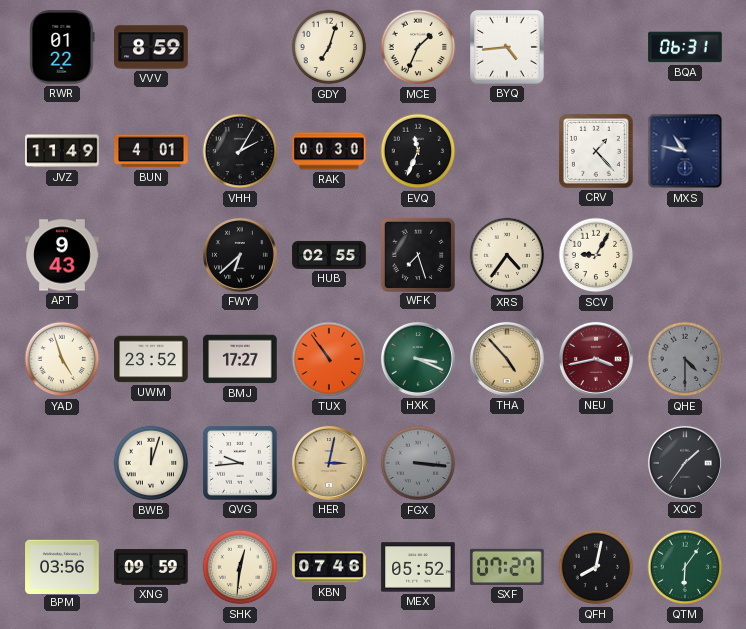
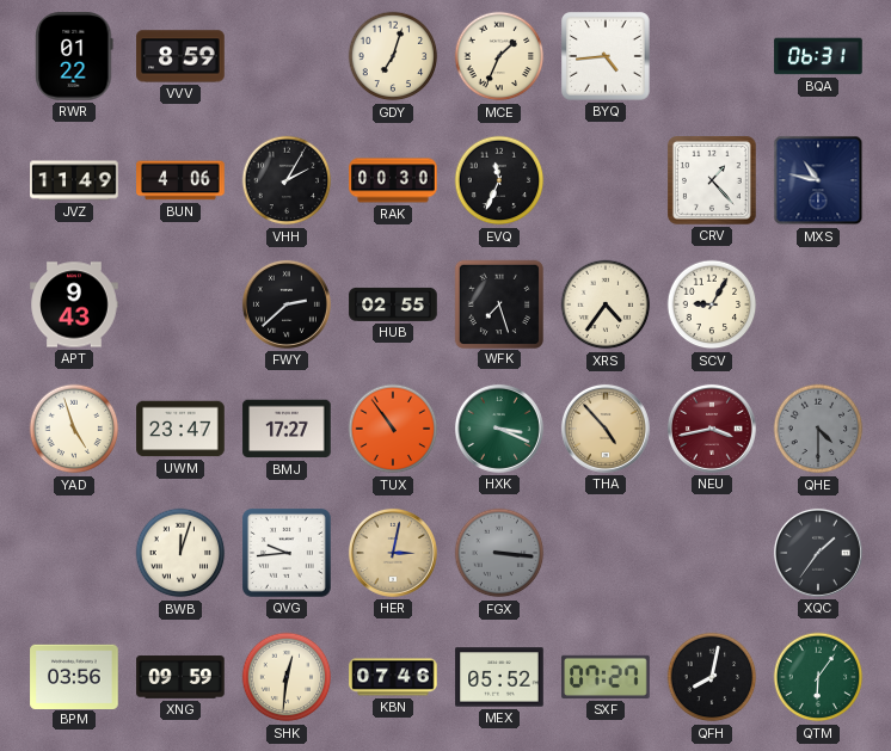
BUN: 4:01 -> 4:06 (180, 180)
FWY: 6:38 -> 2:38 (287, 304)
UWM: 23:52 -> 23:47 (180, 429)
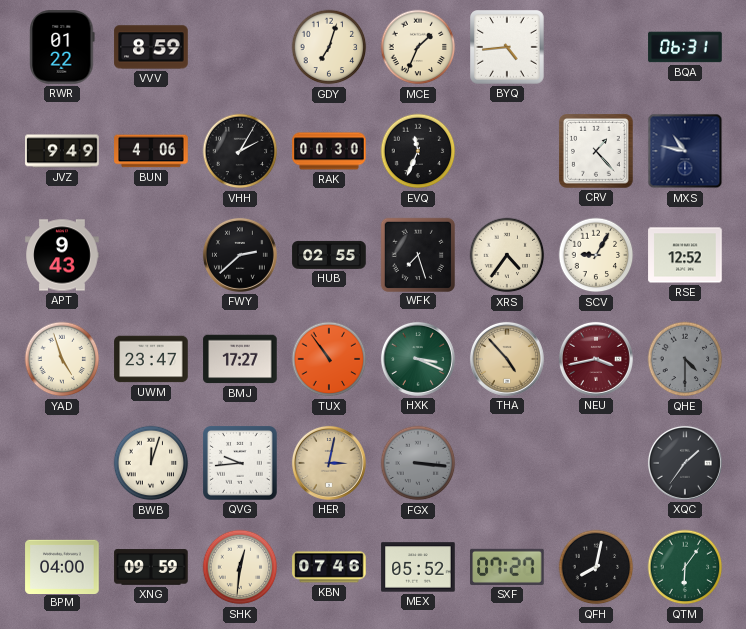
JVZ: 11:49 -> 9:49 (62, 151)
RSE: none -> 12:52 (685, 255)
BPM: 03:56 -> 04:00 (62, 566)
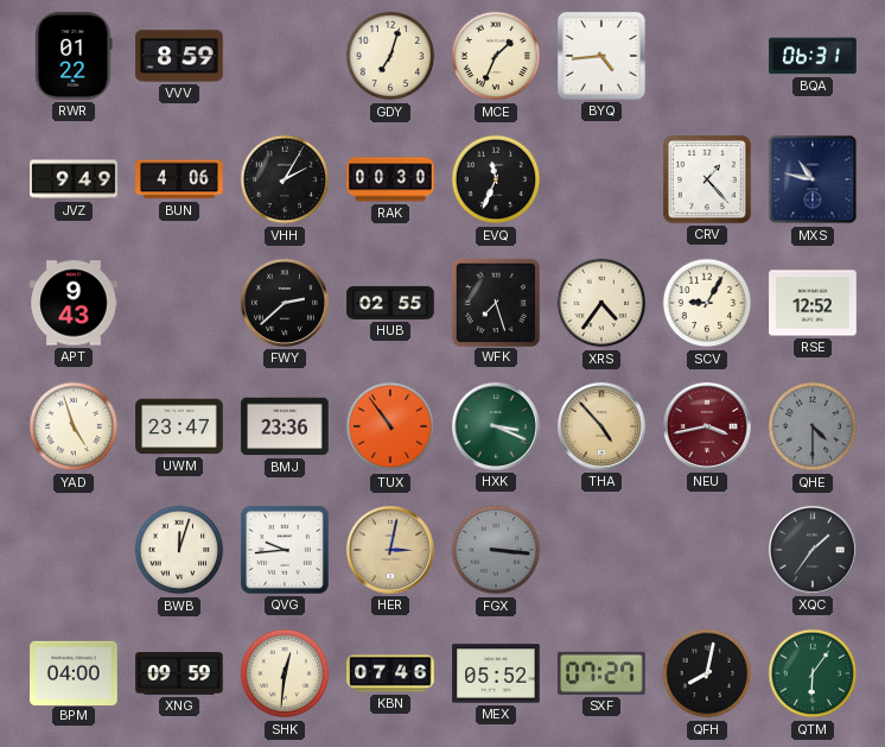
BMJ: 17:27 -> 23:36 (285, 426)
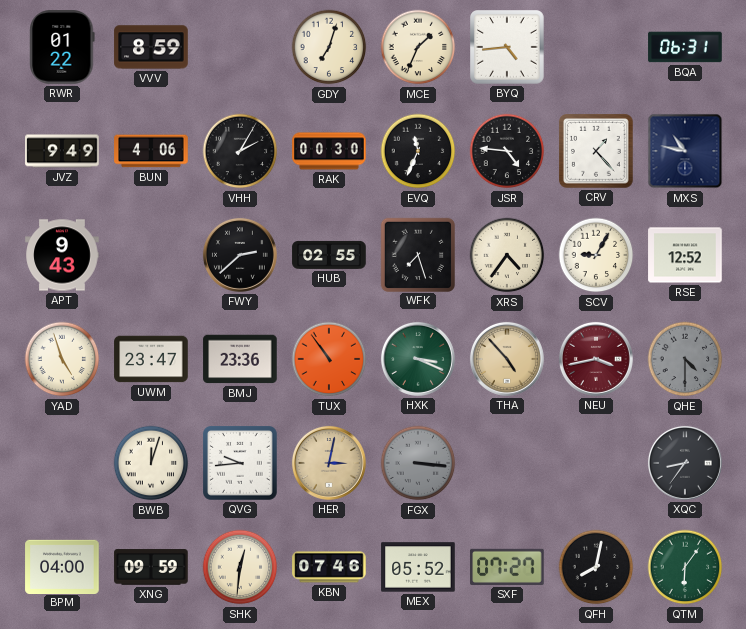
JSR: none -> 4:46 (507, 151)
XQC: 1:36 -> 8:36 (685, 463)
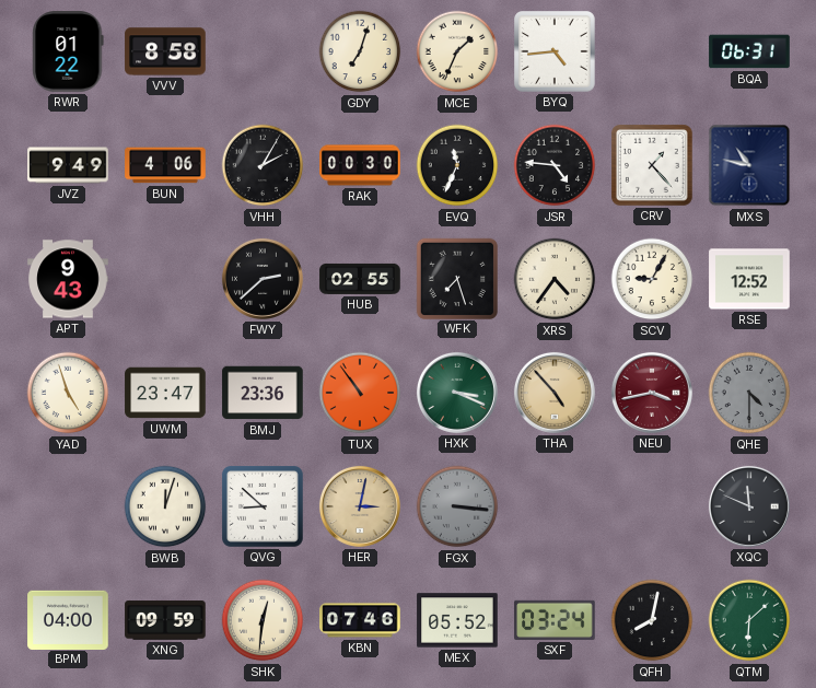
VVV: 8:59 -> 8:58 (165, 51)
QVG: 9:44 -> 8:52 (264, 508)
XQC: 8:36 -> 11:49 (749, 506)
SXF: 07:27 -> 03:24 (555, 620)
QTM: 6:06 -> 6:08 (749, 620)
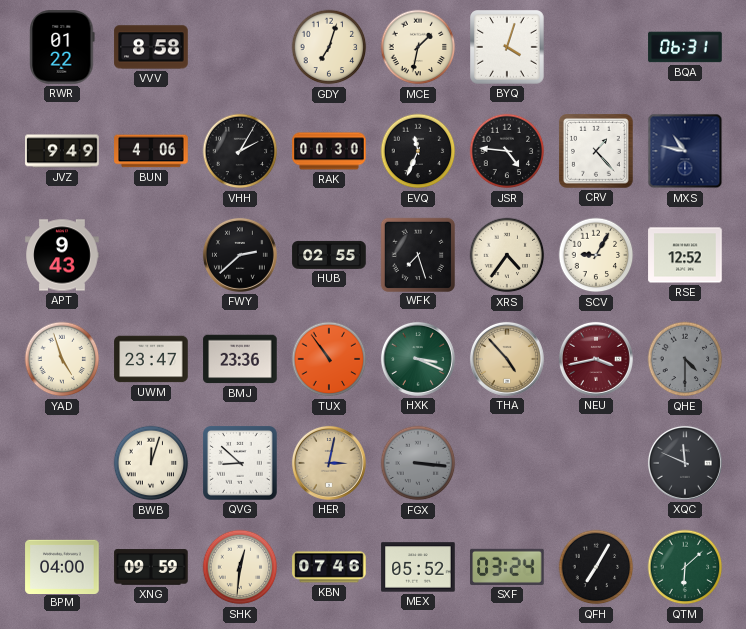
MCE: 1:34 -> 1:32 (418, 47)
BYQ: 4:44 -> 4:03 (508, 48)
QFH: 8:02 -> 7:05 (596, 567)
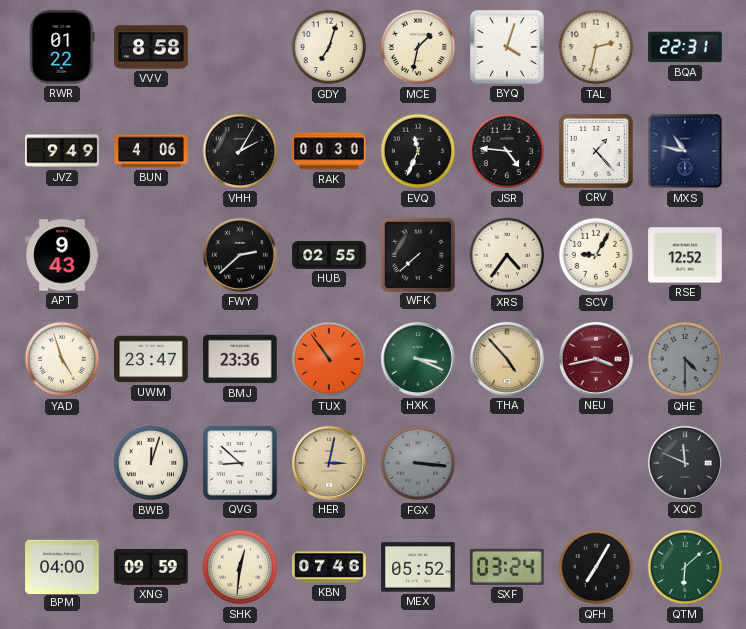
TAL: none -> 2:32 (596, 47)
BQA: 06:31 -> 22:31 (685, 47)
WFK: 7:27 -> 7:38 (417, 254)
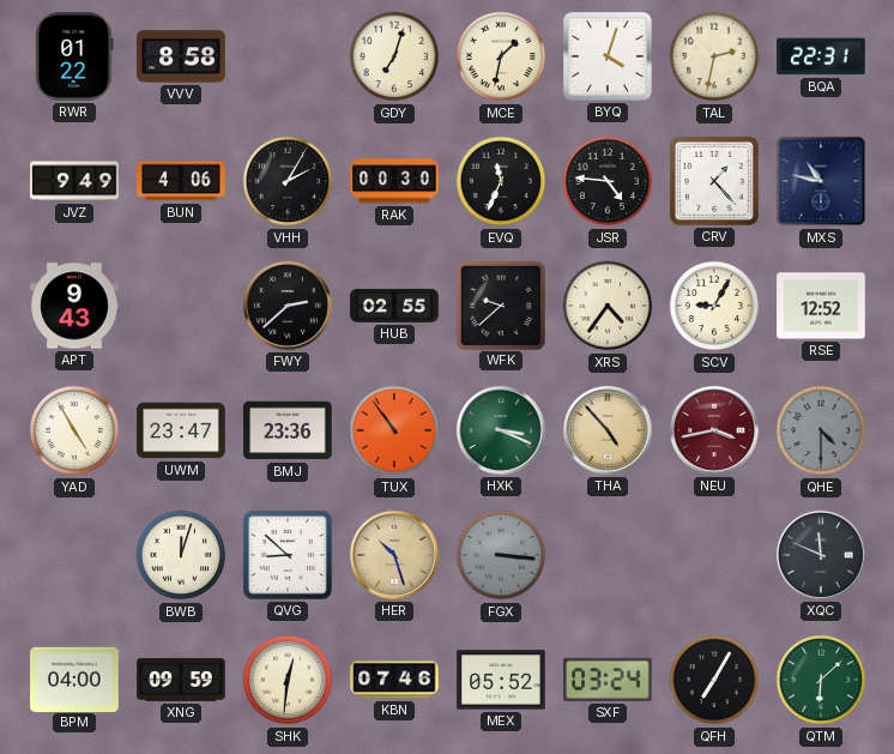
WFK: 7:38 -> 9:38 (500, 304)
YAD: 4:57 -> 4:55 (74, 430)
HER: 3:02 -> 10:27 (394, 555)
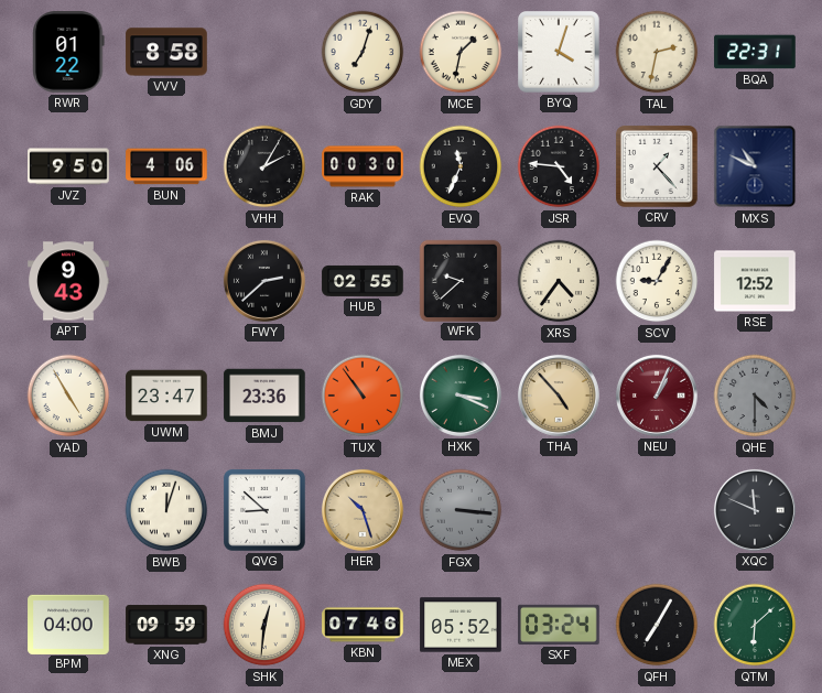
JVZ: 9:49 -> 9:50 (68, 166)
MXS: 10:47 -> 10:49 (755, 166)
NEU: 3:43 -> 1:04 (657, 396)
